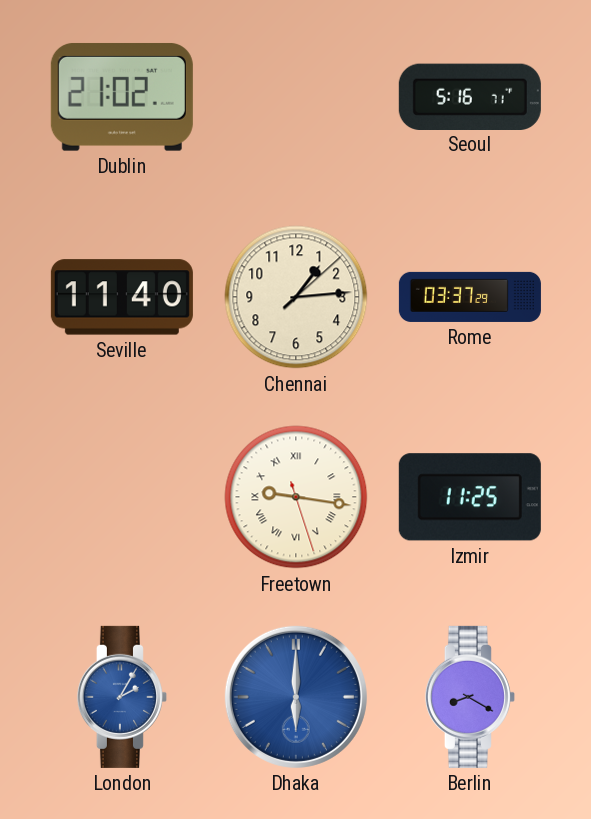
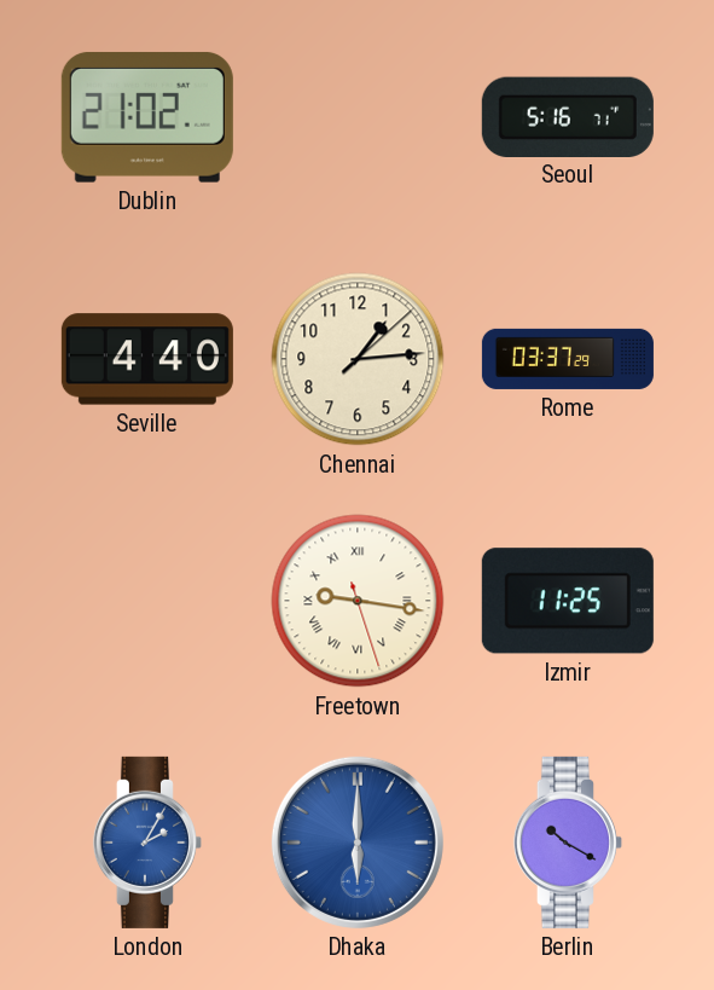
Seville: 11:40 -> 4:40 (147, 359)
Berlin: 8:20 -> 10:20 (568, 843)
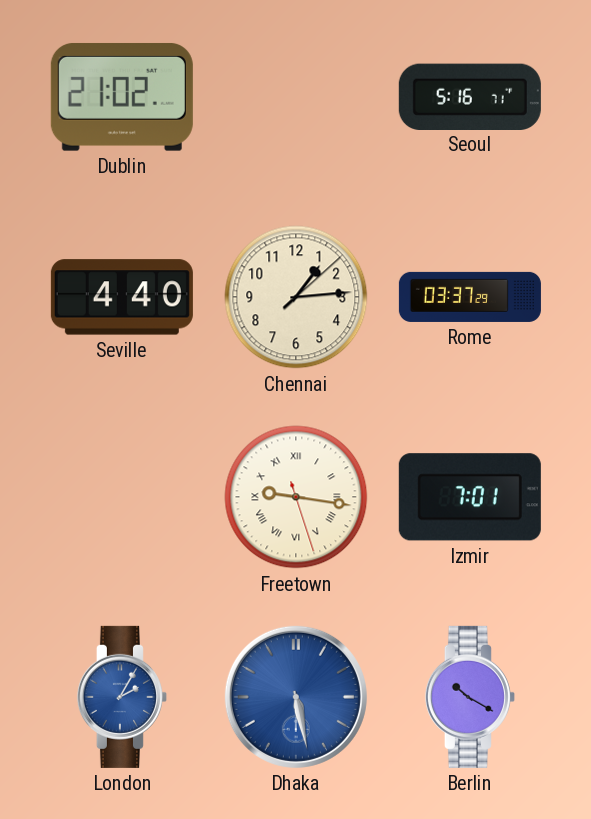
Izmir: 11:25 -> 7:01 (470, 497)
Dhaka: 6:00 -> 5:28 (296, 697)
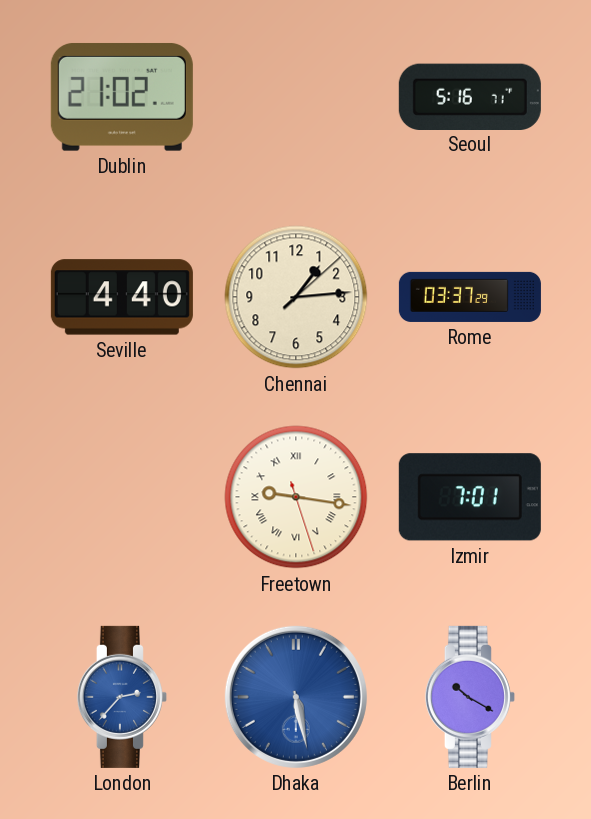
London: 2:05 -> 2:37 (122, 697)
